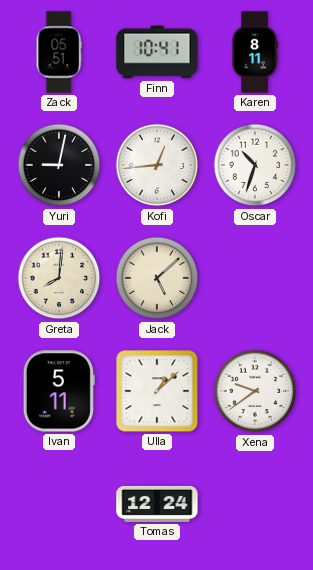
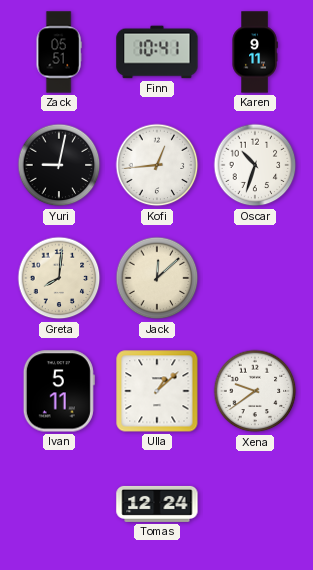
Karen: 8:11 -> 9:11 (255, 52)
Jack: 5:08 -> 12:08 (157, 278)
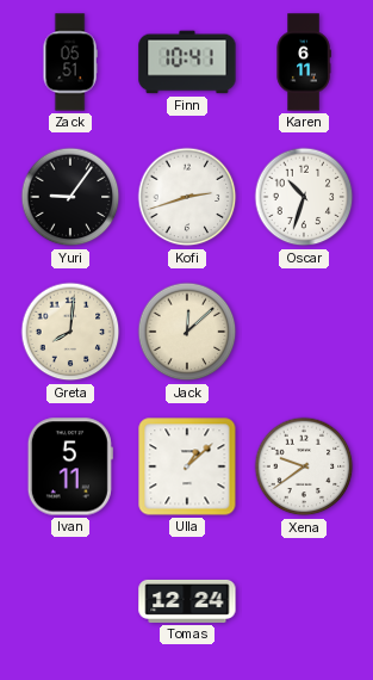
Karen: 9:11 -> 6:11 (304, 62)
Yuri: 9:02 -> 9:06 (70, 197)
Kofi: 12:44 -> 2:42 (187, 197)
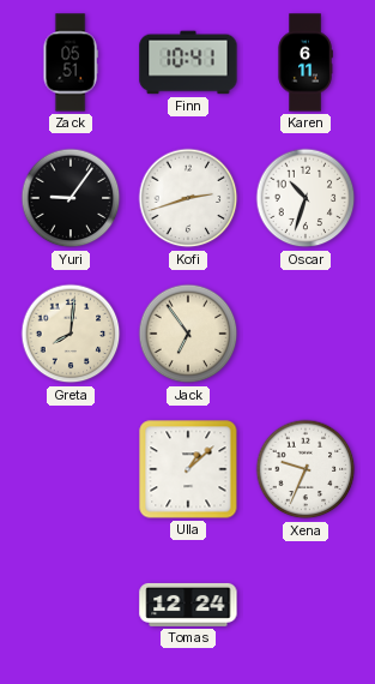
Jack: 12:08 -> 6:54 (188, 334)
Ivan: 5:11 -> none (70, 466)
Xena: 9:39 -> 9:34 (306, 469)
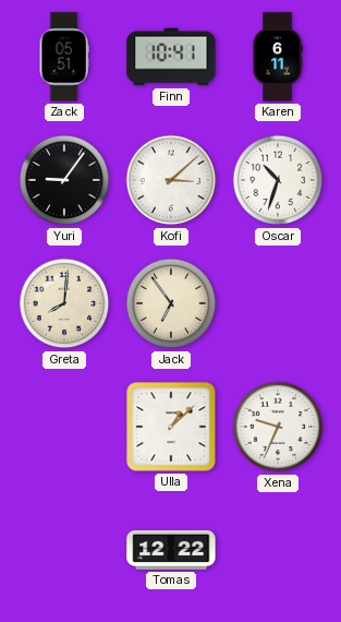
Kofi: 2:42 -> 3:08 (171, 180)
Tomas: 12:24 -> 12:22 (171, 550)
